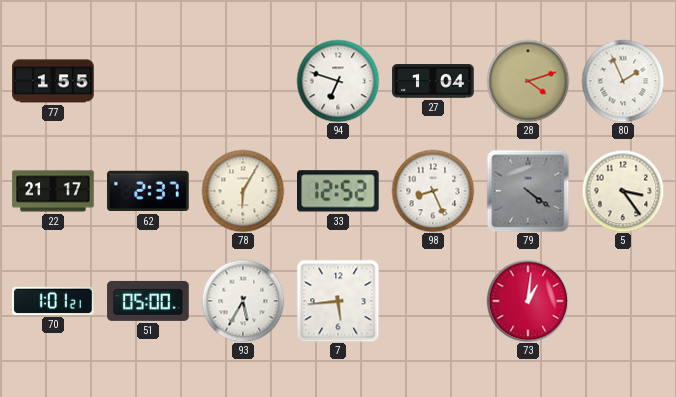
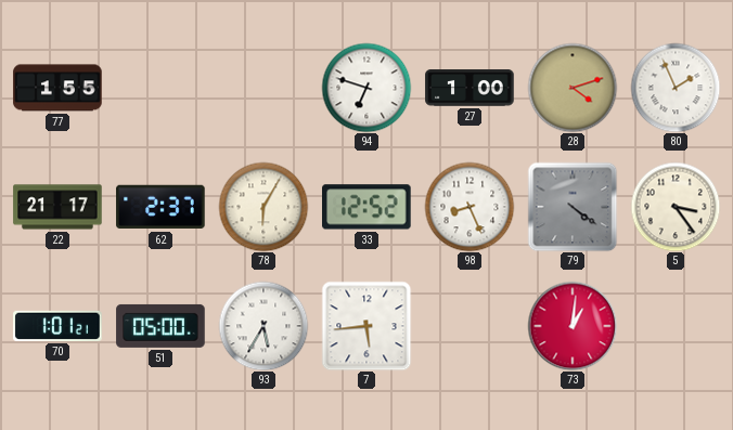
27: 1:04 -> 1:00 (470, 88)
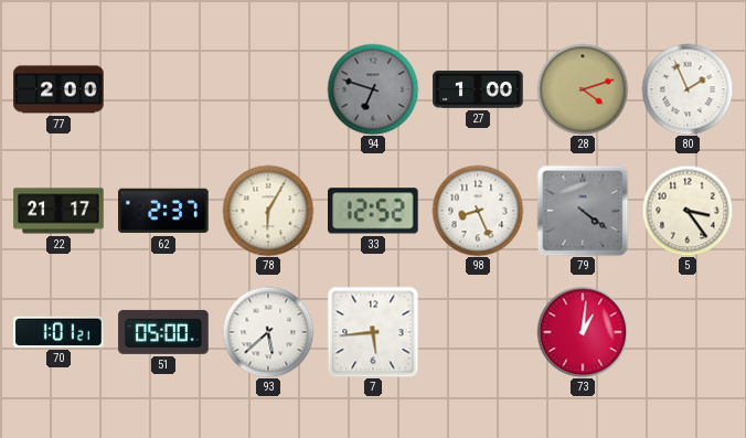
77: 1:55 -> 2:00 (58, 89)
94 dial: white -> grey (373, 89)
93: 5:35 -> 5:38 (268, 332)
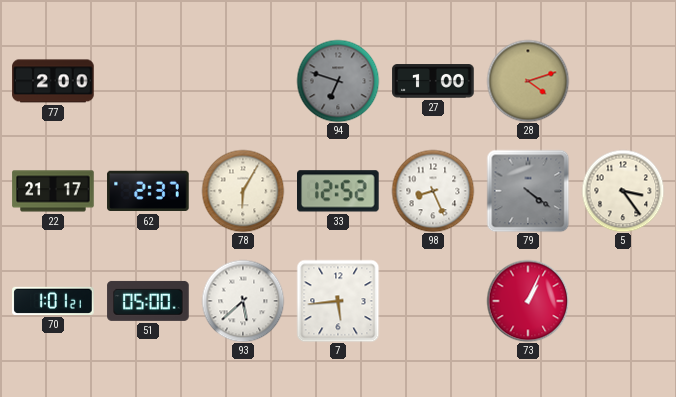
80: 1:56 -> none (688, 89)
73: 1:01 -> 1:04 (528, 301)
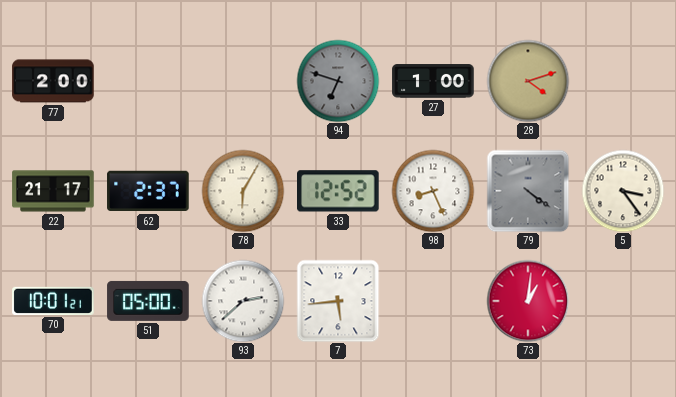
70: 1:01 -> 10:01 (53, 301)
93: 5:38 -> 2:38 (243, 301)
73: 1:04 -> 1:01 (528, 301)
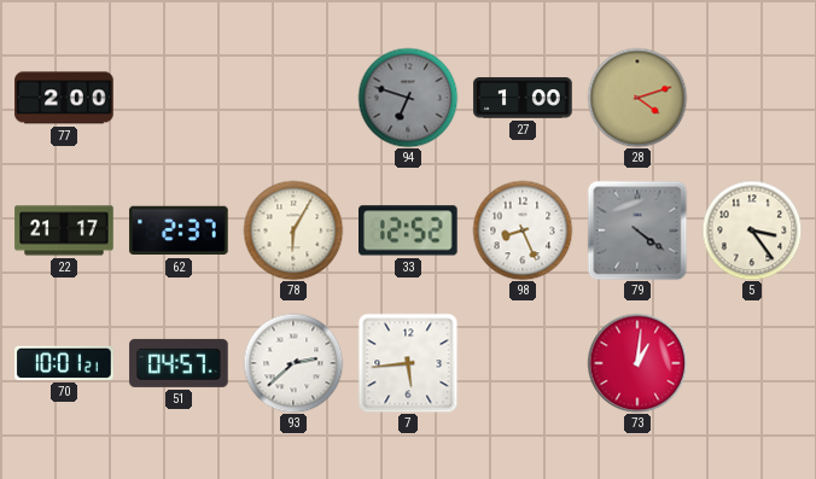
51: 05:00 -> 04:57 (179, 363)
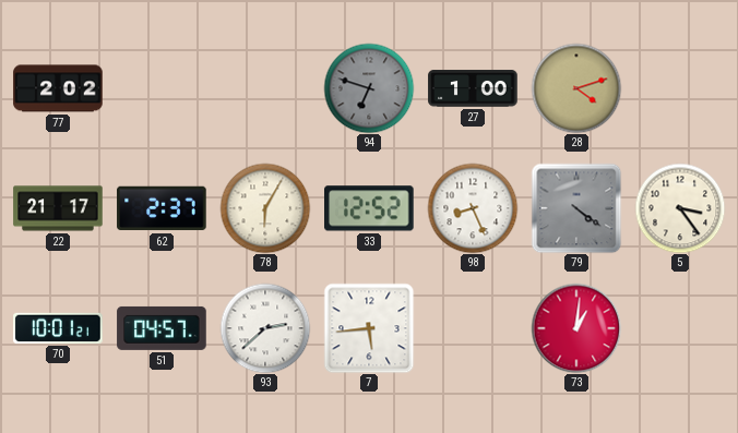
77: 2:00 -> 2:02 (58, 88)
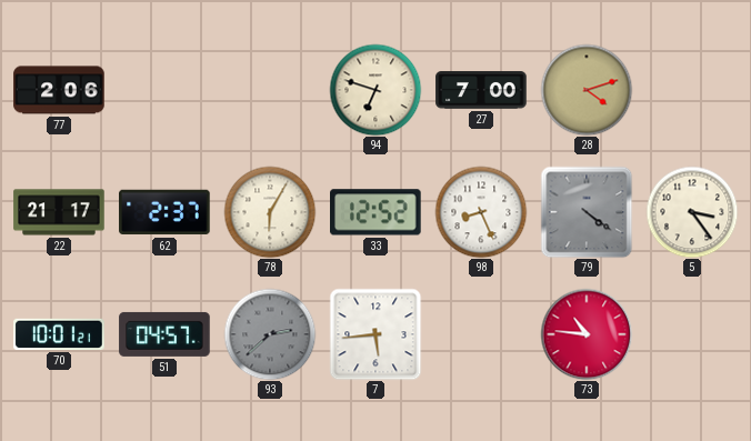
77: 2:02 -> 2:06 (59, 90)
94 dial: grey -> cream (375, 90)
27: 1:00 -> 7:00 (481, 90)
93 dial: white -> grey (270, 334)
73: 1:01 -> 10:46 (587, 334)
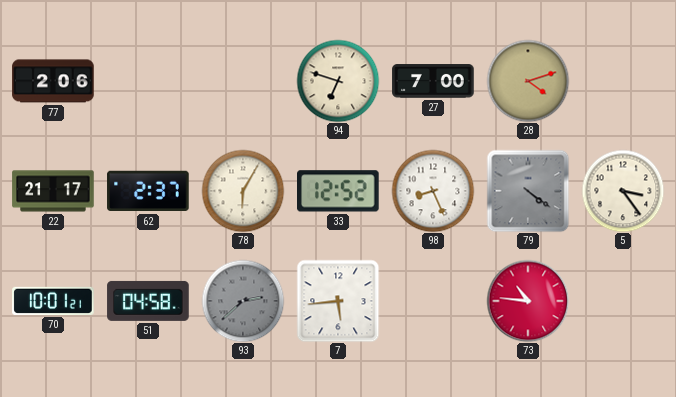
51: 04:57 -> 04:58 (148, 301)
